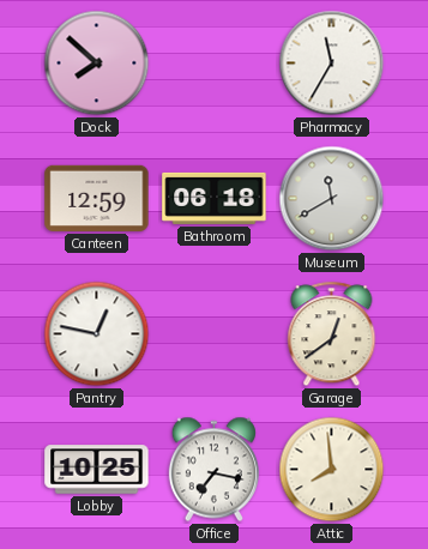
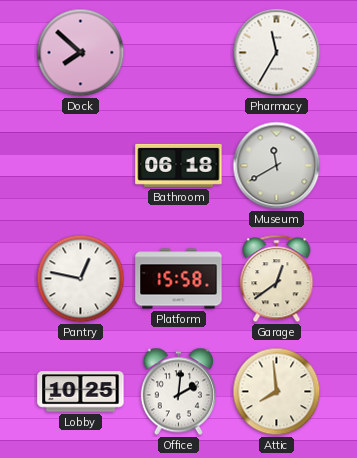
Canteen: 12:59 -> none (97, 198)
Platform: none -> 15:58 (179, 279)
Office: 7:17 -> 2:01 (178, 392)
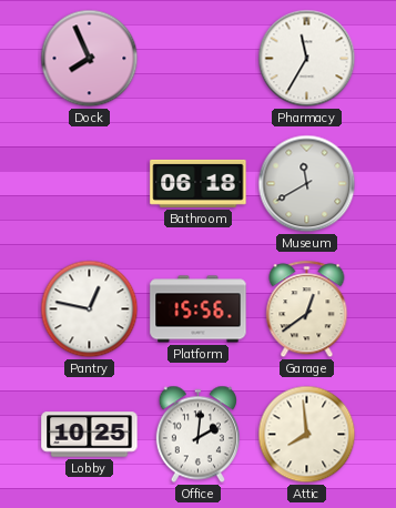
Dock: 7:52 -> 7:56 (90, 59)
Platform: 15:58 -> 15:56 (199, 309)
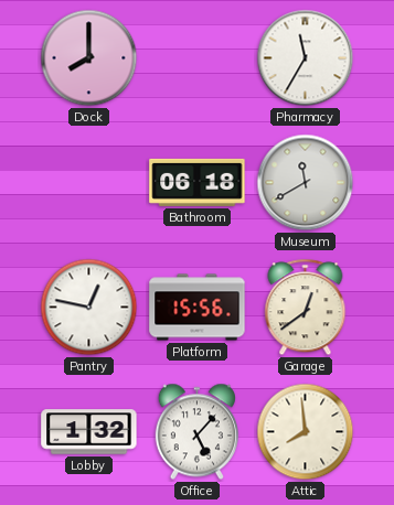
Dock: 7:56 -> 8:00 (89, 58)
Lobby: 10:25 -> 1:32 (89, 432)
Office: 2:01 -> 5:07 (196, 432)
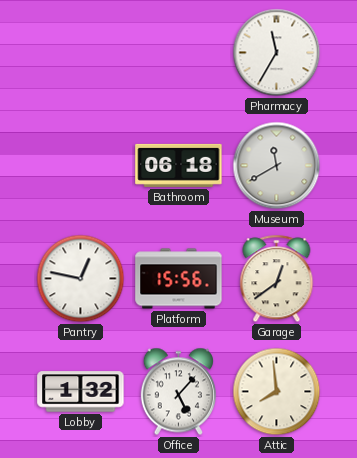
Dock: 8:00 -> none (89, 58)
